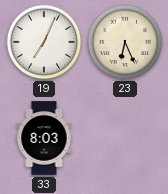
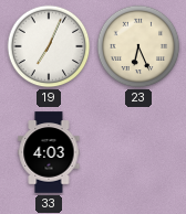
33: 8:03 -> 4:03 (49, 152)
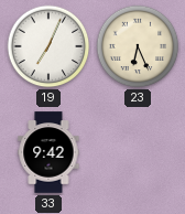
33: 4:03 -> 9:42 (48, 152)
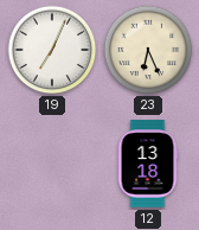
33: 9:42 -> none (48, 152)
12: none -> 13:18 (148, 164)
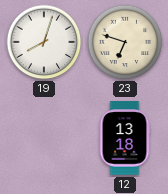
19: 7:04 -> 8:03 (44, 42)
23: 6:26 -> 6:48 (125, 42)
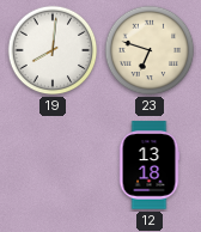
19: 8:03 -> 8:01 (53, 50)
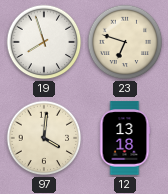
19: 8:01 -> 7:57 (44, 42)
97: none -> 4:01 (44, 138)
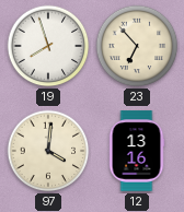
23: 6:48 -> 6:53 (137, 46)
12: 13:18 -> 13:16 (137, 151)
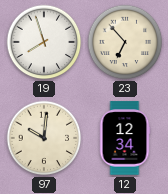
97: 4:01 -> 10:01 (44, 138)
12: 13:16 -> 12:34 (125, 138)
